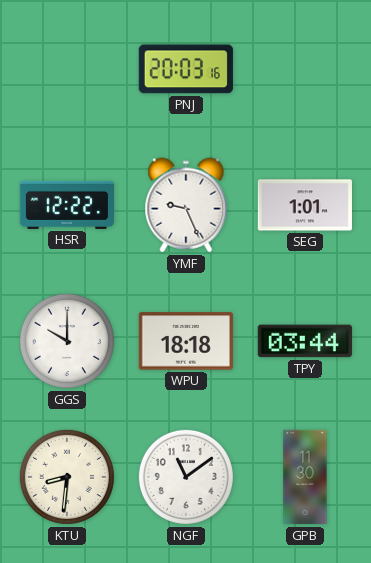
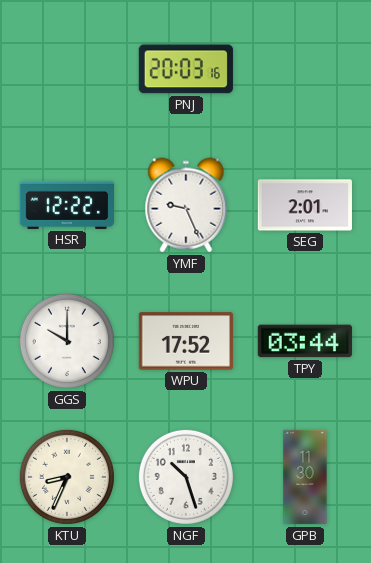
SEG: 1:01 -> 2:01 (304, 205)
WPU: 18:18 -> 17:52 (186, 341)
KTU: 8:31 -> 8:34 (67, 477)
NGF: 11:09 -> 10:27 (186, 477)
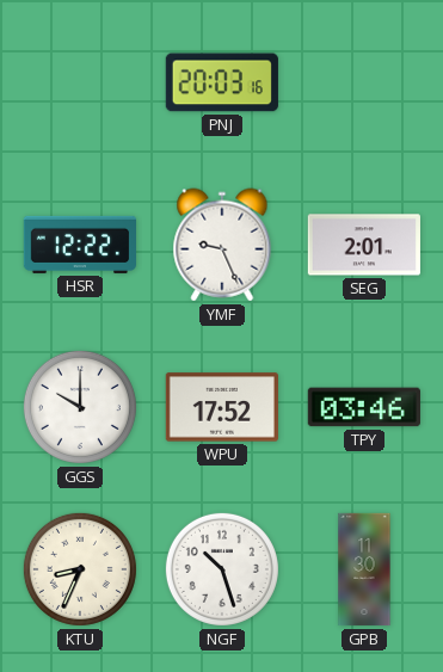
TPY: 03:44 -> 03:46 (364, 407)
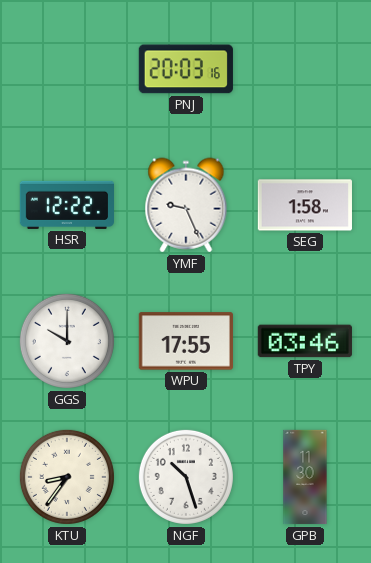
SEG: 2:01 -> 1:58 (304, 205)
WPU: 17:52 -> 17:55 (186, 341)
KTU: 8:34 -> 8:36 (67, 477)
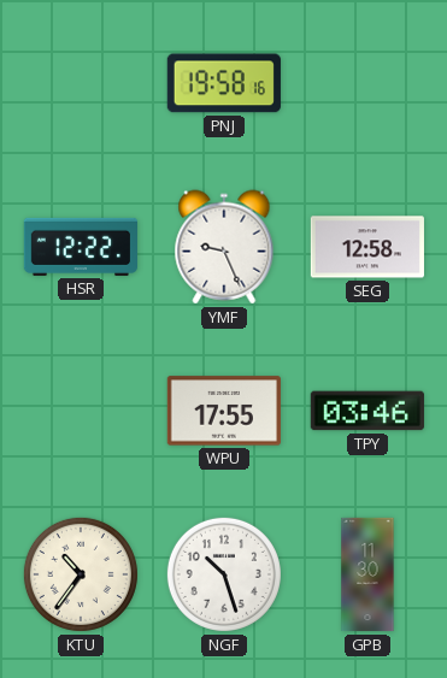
PNJ: 20:03 -> 19:58 (224, 83)
SEG: 1:58 -> 12:58 (366, 247)
GGS: 10:00 -> none (67, 341)
KTU: 8:36 -> 10:36 (81, 574)
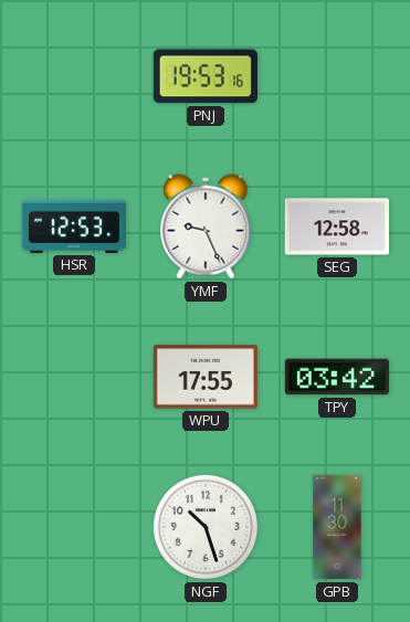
PNJ: 19:58 -> 19:53 (206, 76)
HSR: 12:22 -> 12:53 (73, 226)
TPY: 03:46 -> 03:42 (337, 377)
KTU: 10:36 -> none (81, 574)
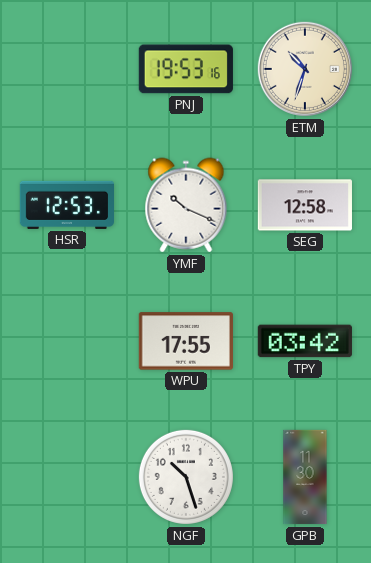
ETM: none -> 10:33 (305, 69)
YMF: 9:26 -> 10:19 (186, 205)
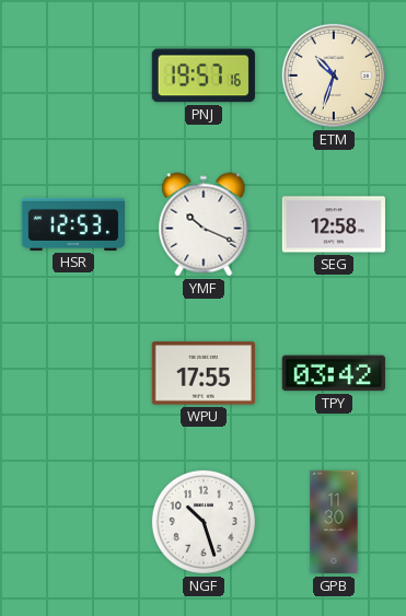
PNJ: 19:53 -> 19:57 (204, 75)
